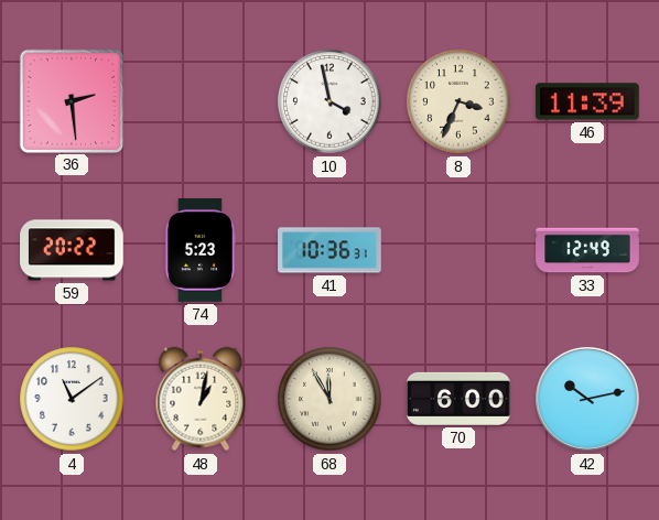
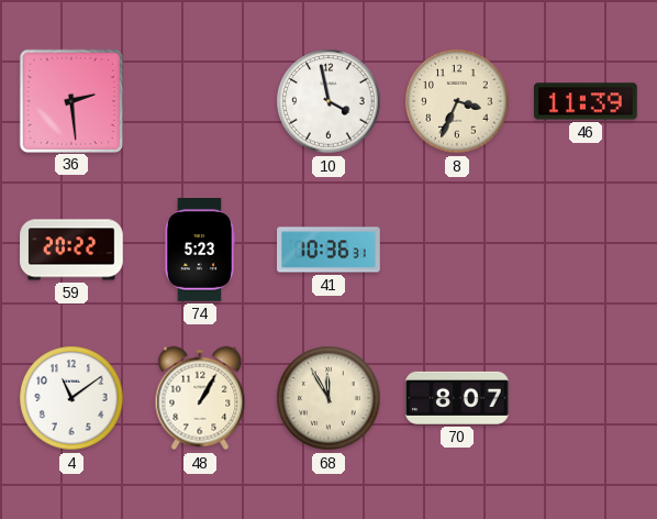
33: 12:49 -> none (587, 250)
48: 1:02 -> 1:05 (200, 398)
70: 6:00 -> 8:07 (457, 398)
42: 10:13 -> none (587, 399)
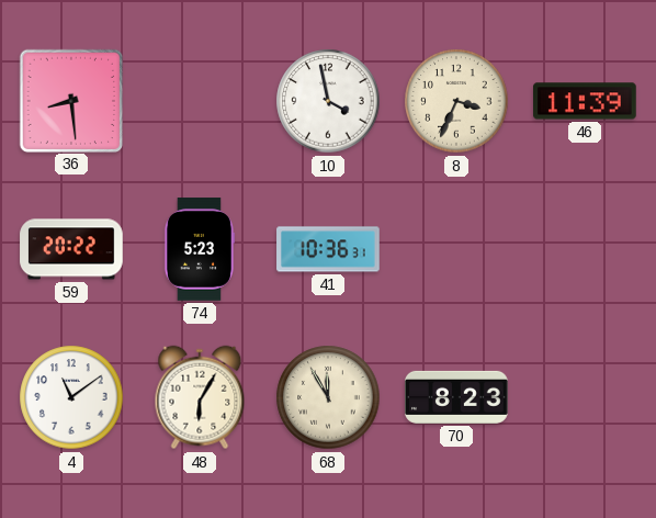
36: 2:29 -> 8:29 (70, 100)
48: 1:05 -> 6:05 (200, 397)
70: 8:07 -> 8:23 (456, 397)
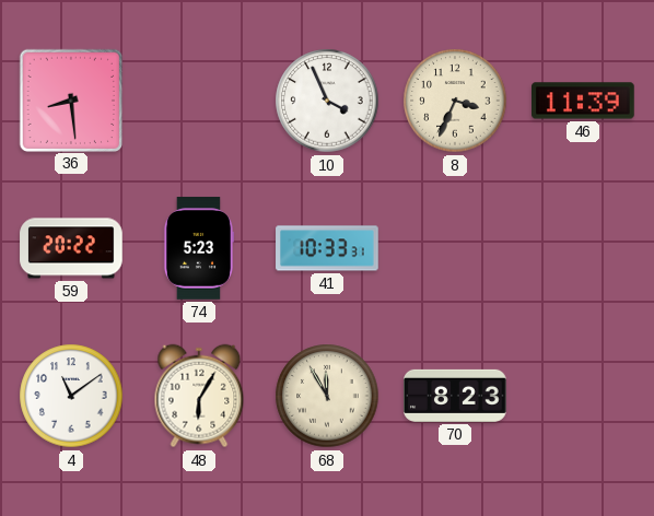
10: 3:58 -> 3:56 (327, 101)
41: 10:36 -> 10:33 (327, 248)
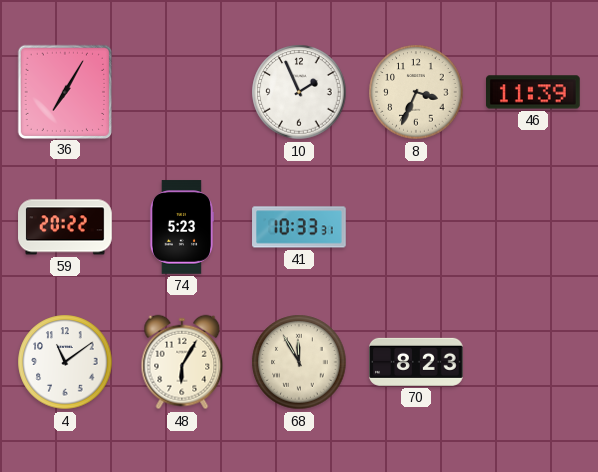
36: 8:29 -> 7:05 (64, 91)
10: 3:56 -> 1:56 (299, 92)
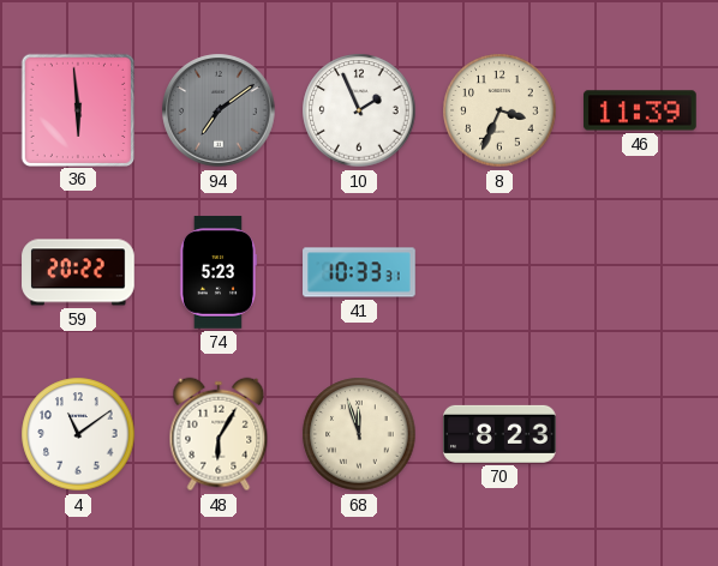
36: 7:05 -> 5:59 (77, 109)
94: none -> 7:09 (219, 110)
68: 11:55 -> 11:57 (359, 434)
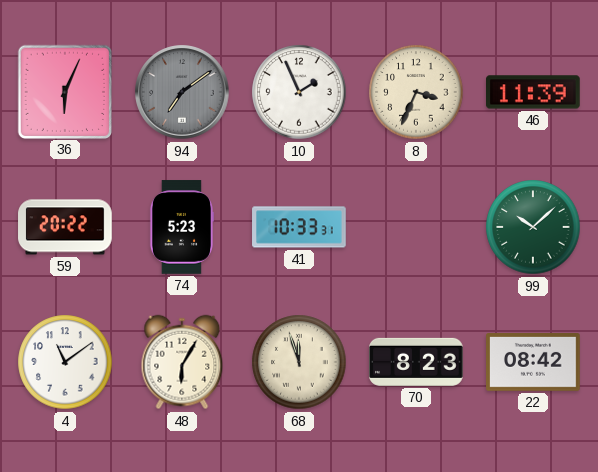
36: 5:59 -> 6:04 (64, 91)
99: none -> 10:08 (533, 227)
22: none -> 08:42 (533, 363)
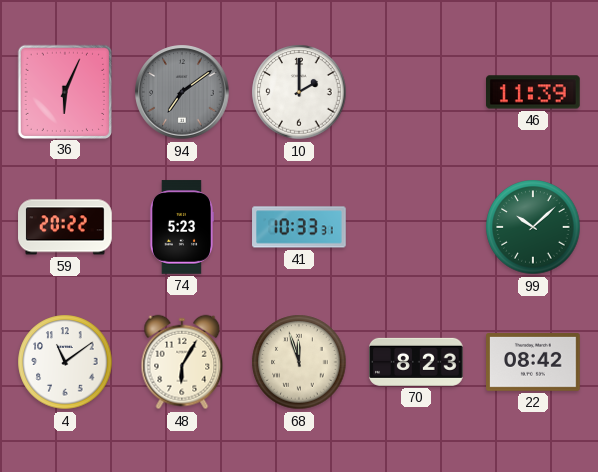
10: 1:56 -> 2:00 (299, 92)
8: 3:34 -> none (416, 92)
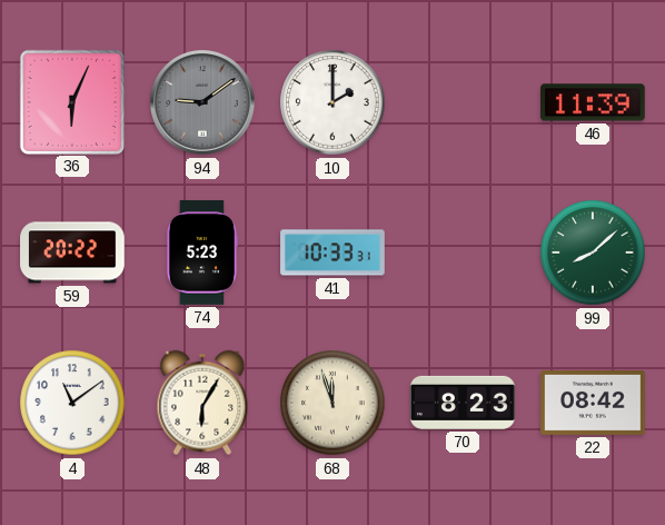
94: 7:09 -> 9:09 (202, 102)
99: 10:08 -> 8:08 (593, 252)
